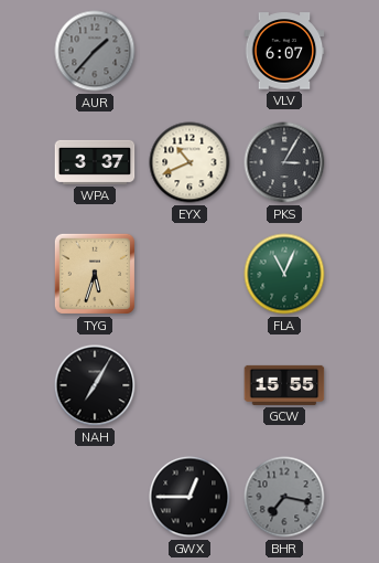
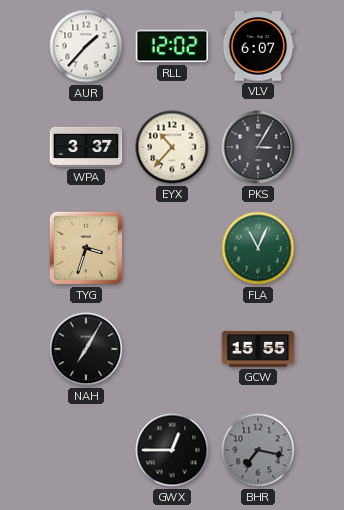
AUR dial: grey -> white (86, 46)
RLL: none -> 12:02 (172, 46)
EYX: 10:41 -> 10:37 (172, 147)
TYG: 5:33 -> 3:33 (86, 248)
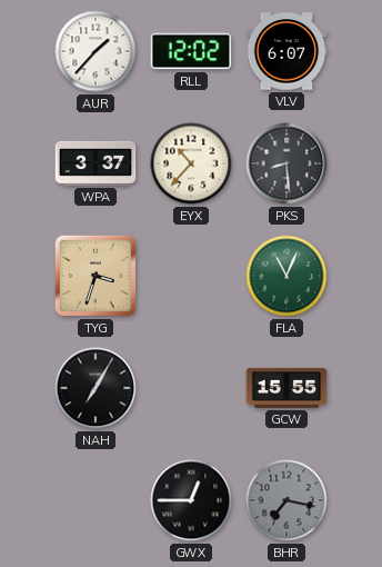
PKS: 3:05 -> 8:29 (286, 163)
